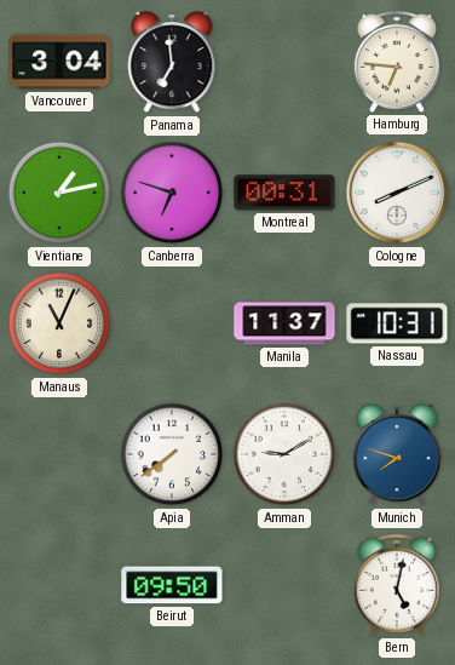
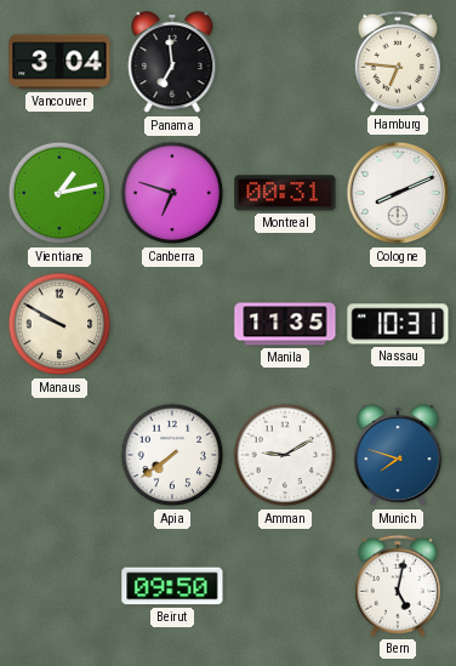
Manaus: 11:04 -> 9:50 (59, 324)
Manila: 11:37 -> 11:35 (285, 324)
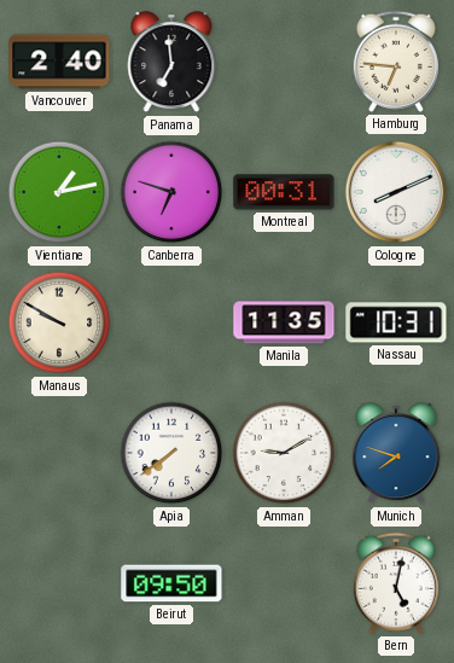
Vancouver: 3:04 -> 2:40 (59, 62)
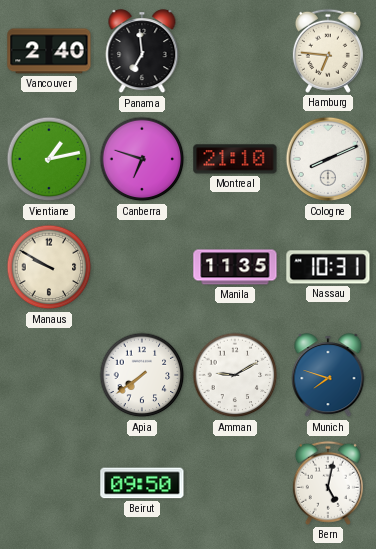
Montreal: 00:31 -> 21:10 (235, 159)
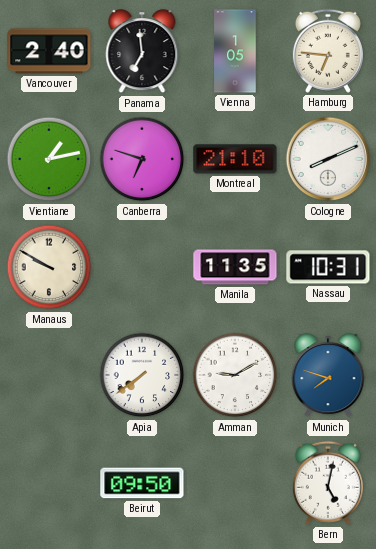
Vienna: none -> 1:05 (235, 51)
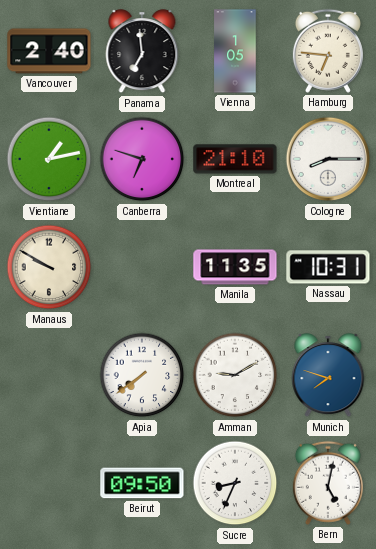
Cologne: 8:11 -> 8:15 (328, 159)
Sucre: none -> 8:34 (235, 483)
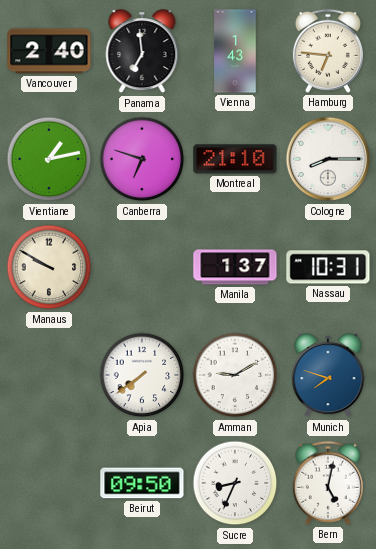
Vienna: 1:05 -> 1:43 (235, 51)
Manila: 11:35 -> 1:37 (235, 267)
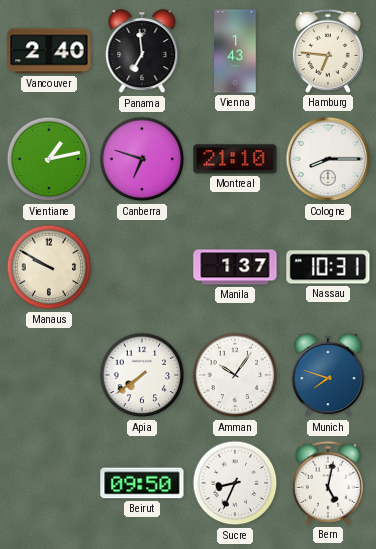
Amman: 9:10 -> 10:06 (235, 375)
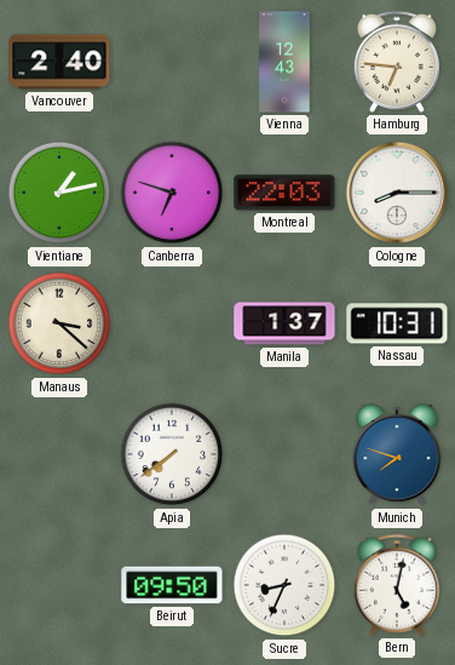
Panama: 6:59 -> none (142, 52)
Vienna: 1:43 -> 12:43 (284, 62)
Montreal: 21:10 -> 22:03 (284, 193)
Manaus: 9:50 -> 3:22 (59, 323)
Amman: 10:06 -> none (235, 375)
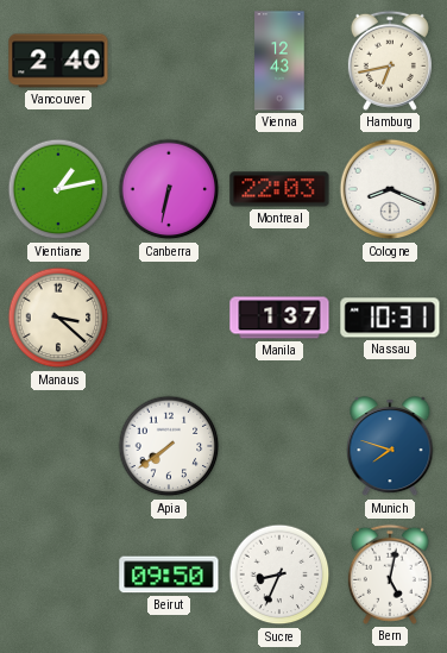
Hamburg: 6:46 -> 6:43 (390, 61)
Canberra: 6:48 -> 6:32 (169, 189)
Cologne: 8:15 -> 8:19 (390, 189)
